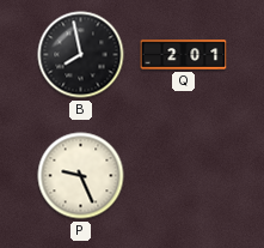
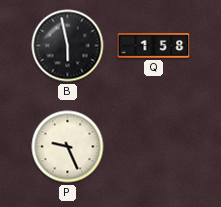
B: 7:58 -> 5:58 (68, 46)
Q: 2:01 -> 1:58 (154, 46)
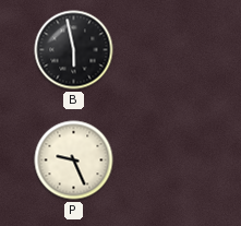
Q: 1:58 -> none (154, 46)
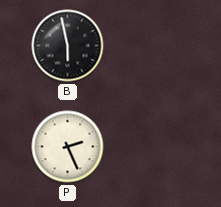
P: 9:26 -> 2:26 (68, 147)
